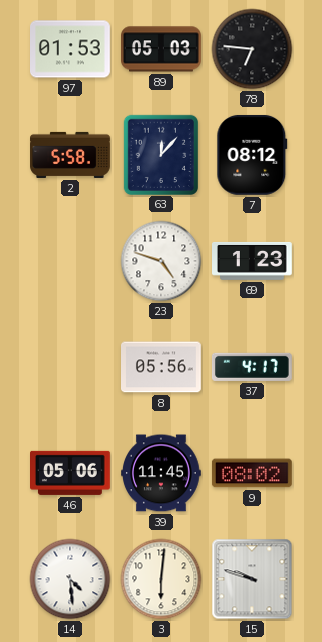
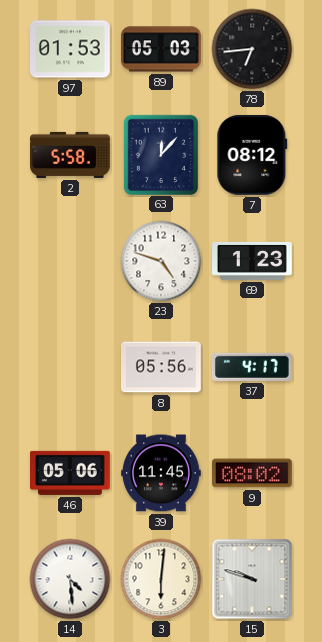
78: 6:46 -> 6:44 (252, 49)
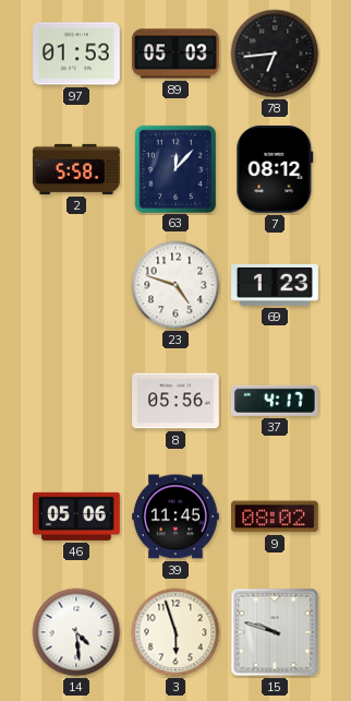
3: 6:01 -> 5:57 (175, 632)
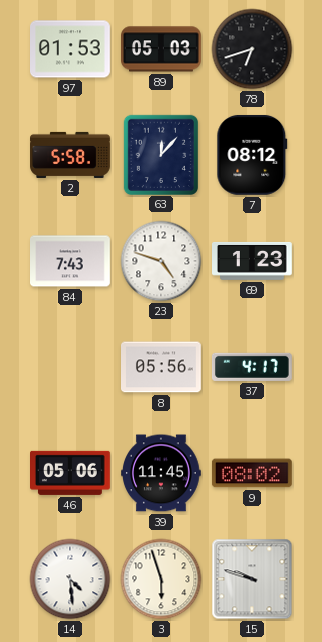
78: 6:44 -> 6:42 (252, 49)
84: none -> 7:43 (71, 261)
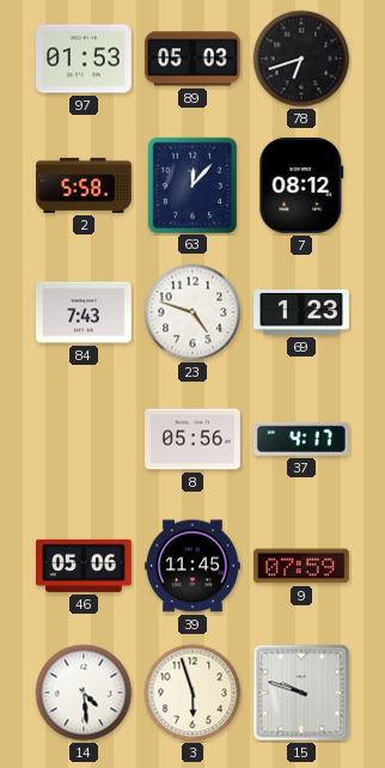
9: 08:02 -> 07:59 (301, 566)
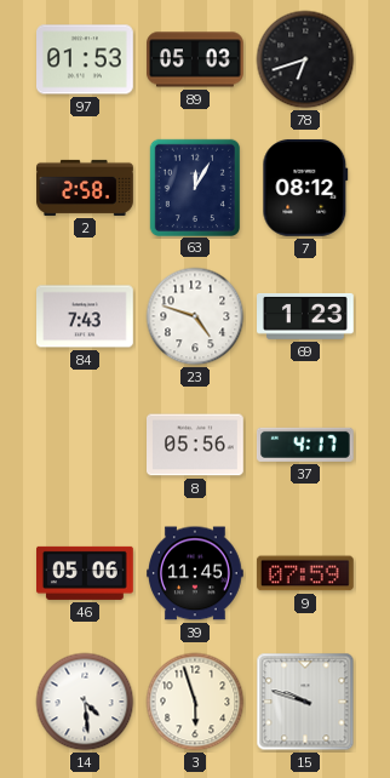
2: 5:58 -> 2:58 (85, 188)
63: 12:07 -> 12:05 (194, 187)
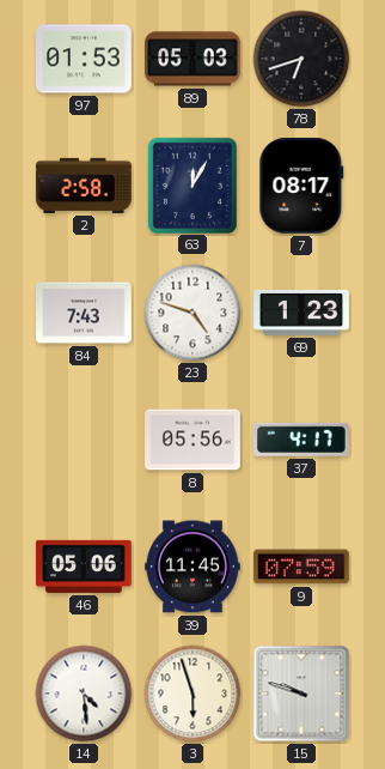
7: 08:12 -> 08:17 (301, 186)
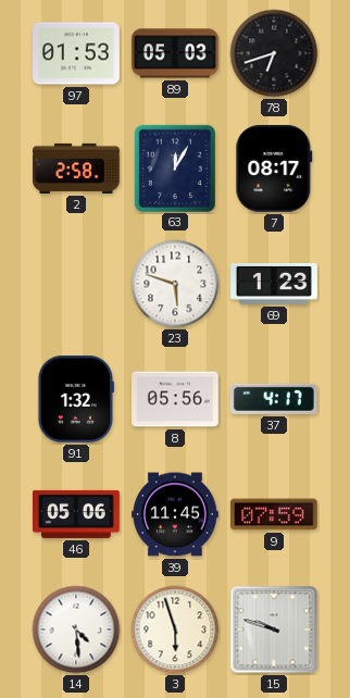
84: 7:43 -> none (85, 313)
23: 4:48 -> 5:48 (175, 284)
91: none -> 1:32 (75, 400)
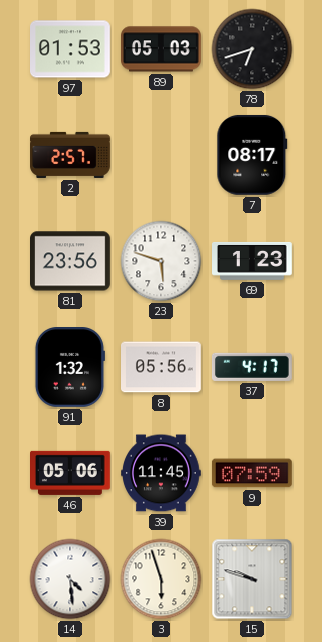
2: 2:58 -> 2:57 (70, 155)
63: 12:05 -> none (174, 167)
81: none -> 23:56 (71, 261)
